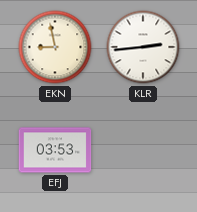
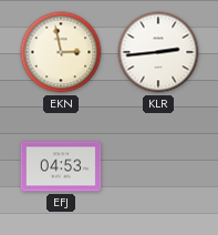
EKN: 8:58 -> 2:58 (61, 52)
EFJ: 03:53 -> 04:53 (61, 166)
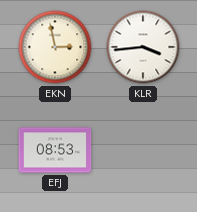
KLR: 2:44 -> 3:44 (143, 47)
EFJ: 04:53 -> 08:53 (55, 150)
